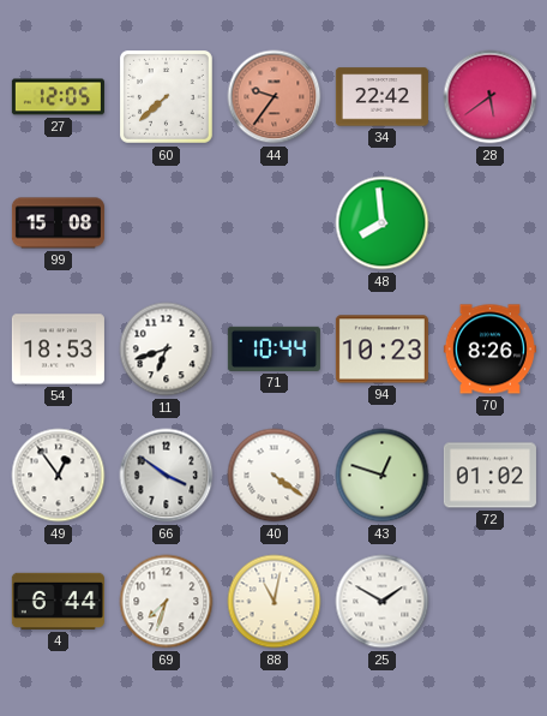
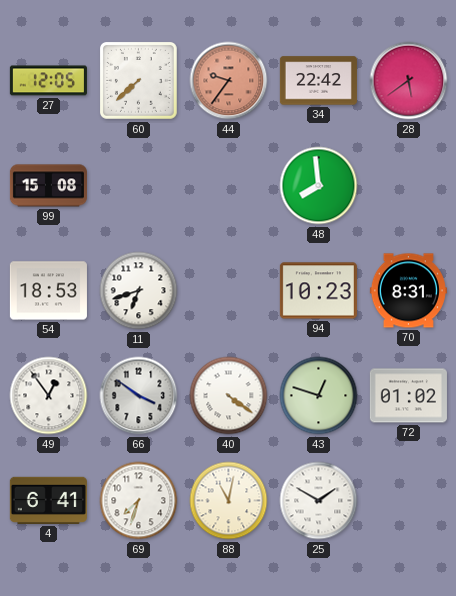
71: 10:44 -> none (273, 348)
70: 8:26 -> 8:31 (408, 291)
4: 6:44 -> 6:41 (48, 500)
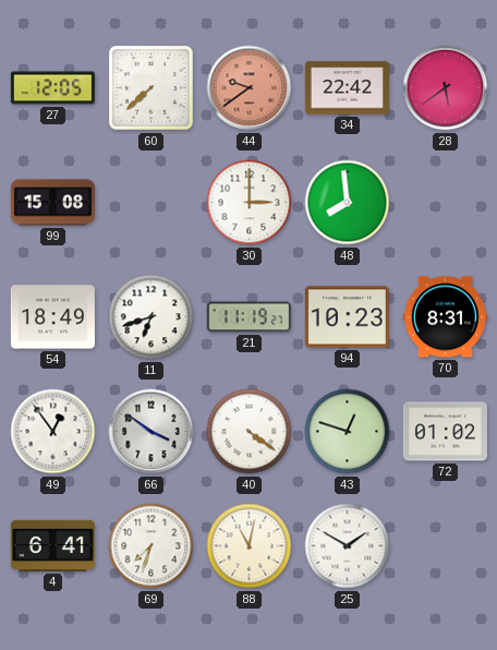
44: 9:36 -> 9:39 (250, 88)
30: none -> 3:00 (250, 203)
54: 18:53 -> 18:49 (52, 317)
21: none -> 11:19 (248, 317)
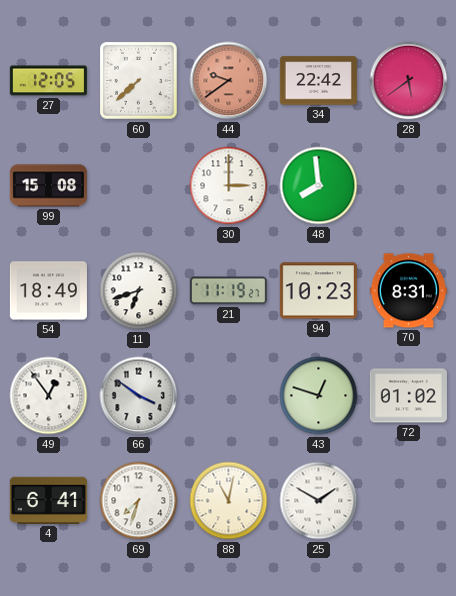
40: 4:21 -> none (250, 432)
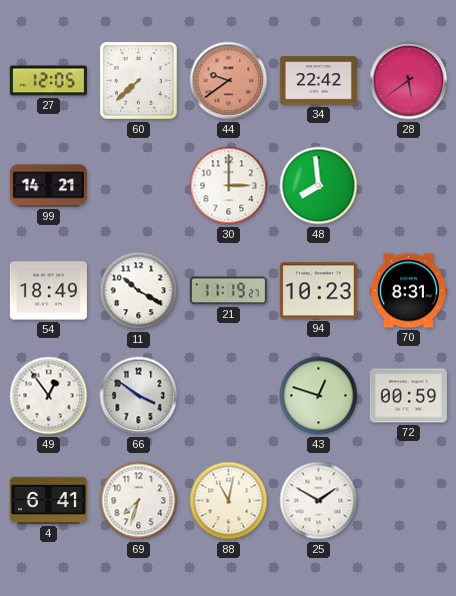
99: 15:08 -> 14:21 (48, 186)
11: 6:42 -> 10:20 (139, 291)
72: 01:02 -> 00:59 (408, 396)
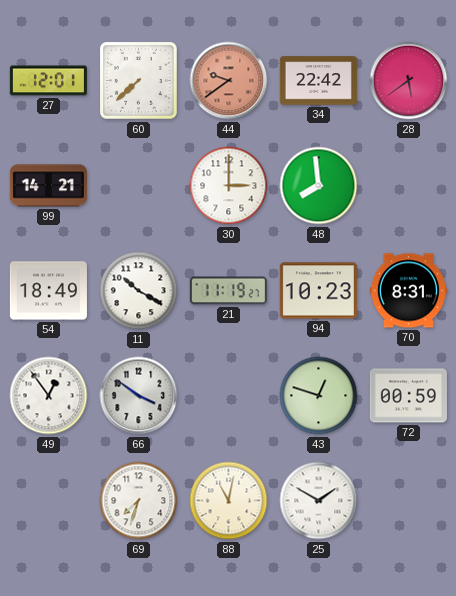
27: 12:05 -> 12:01 (48, 81)
4: 6:41 -> none (48, 500)
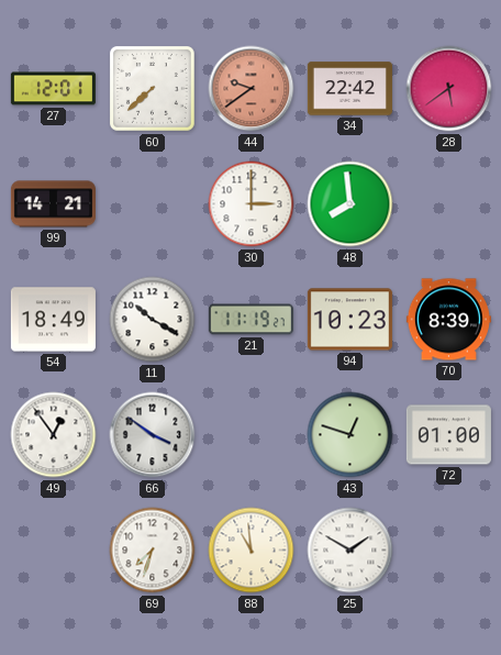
70: 8:31 -> 8:39 (448, 320)
72: 00:59 -> 01:00 (448, 435)
88: 11:02 -> 10:59 (252, 551)
